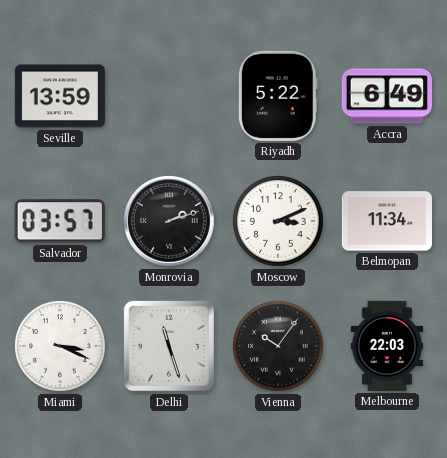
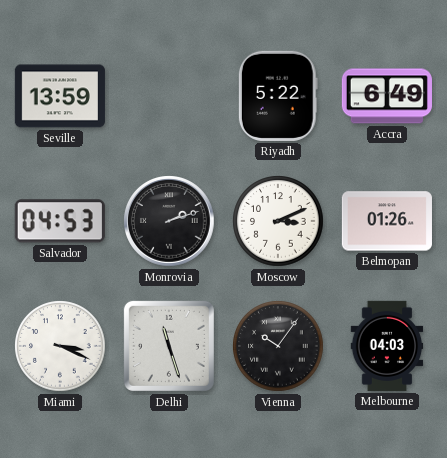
Salvador: 03:57 -> 04:53 (60, 221)
Belmopan: 11:34 -> 01:26 (387, 221)
Melbourne: 22:03 -> 04:03 (387, 346)
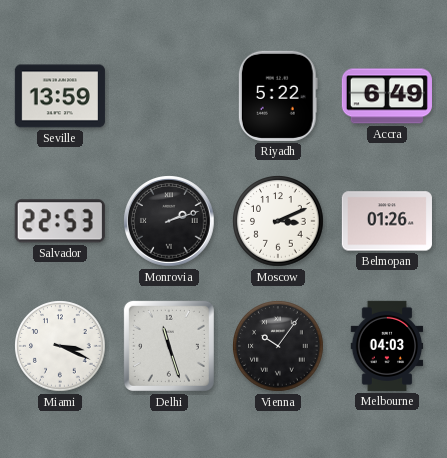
Salvador: 04:53 -> 22:53 (60, 221)
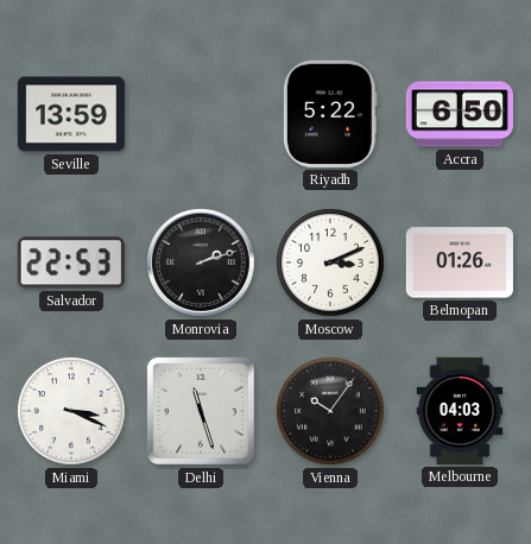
Accra: 6:49 -> 6:50 (460, 114)
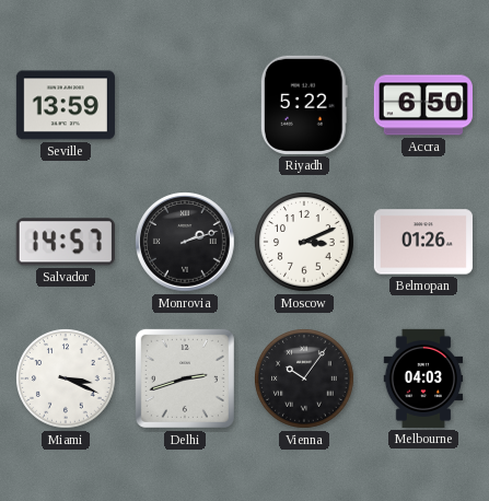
Salvador: 22:53 -> 14:57 (66, 242)
Delhi: 11:27 -> 2:42 (185, 378)
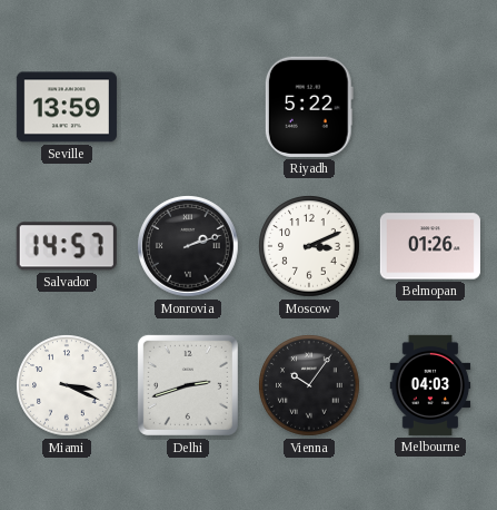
Accra: 6:50 -> none (423, 105)
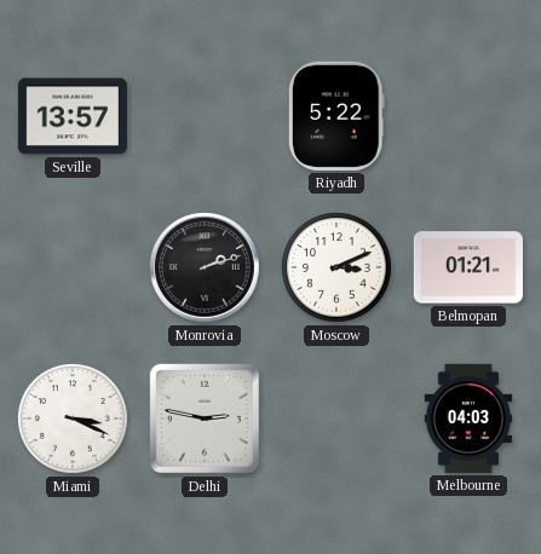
Seville: 13:59 -> 13:57 (73, 116)
Salvador: 14:57 -> none (67, 246)
Belmopan: 01:26 -> 01:21 (468, 267)
Delhi: 2:42 -> 2:47 (205, 419)
Vienna: 10:06 -> none (309, 385)
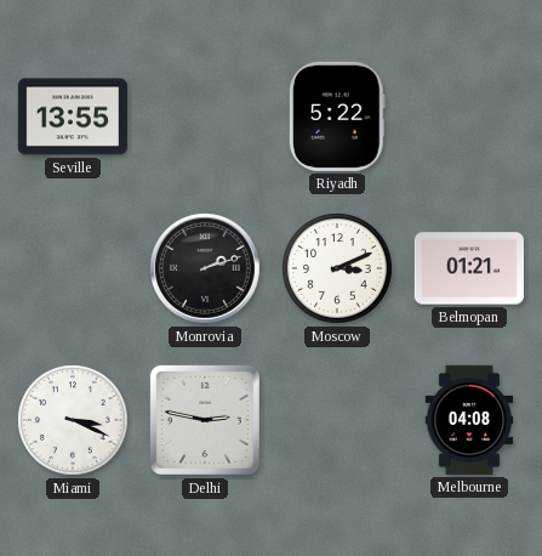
Seville: 13:57 -> 13:55 (73, 117)
Melbourne: 04:03 -> 04:08 (469, 420)
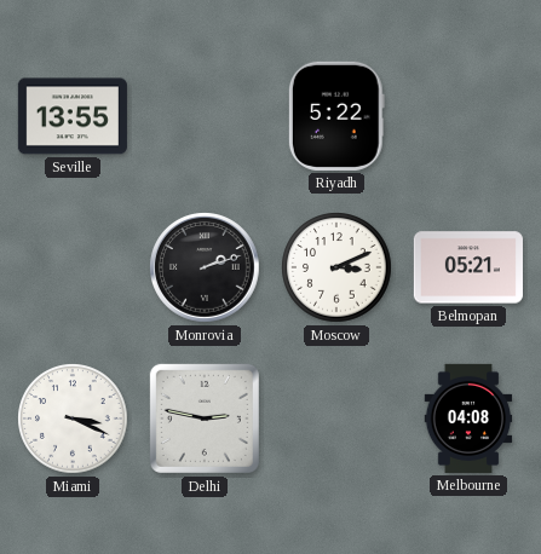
Belmopan: 01:21 -> 05:21 (468, 267)
